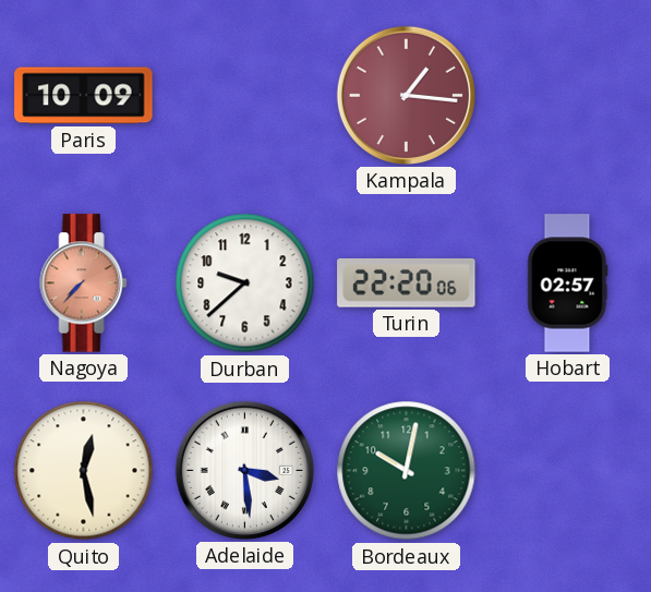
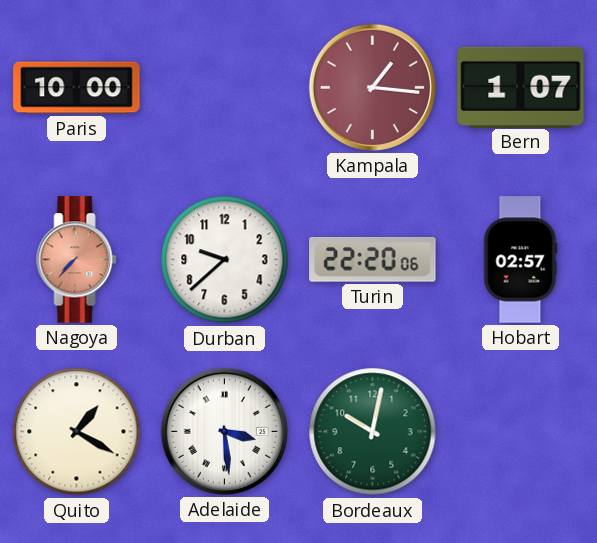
Paris: 10:09 -> 10:00 (77, 88)
Bern: none -> 1:07 (521, 87)
Quito: 12:28 -> 1:20 (77, 432)
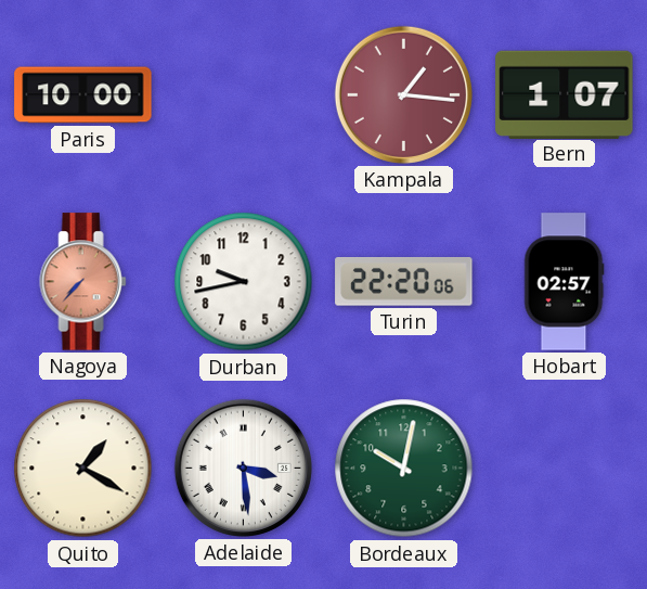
Durban: 9:38 -> 9:43 (244, 282)
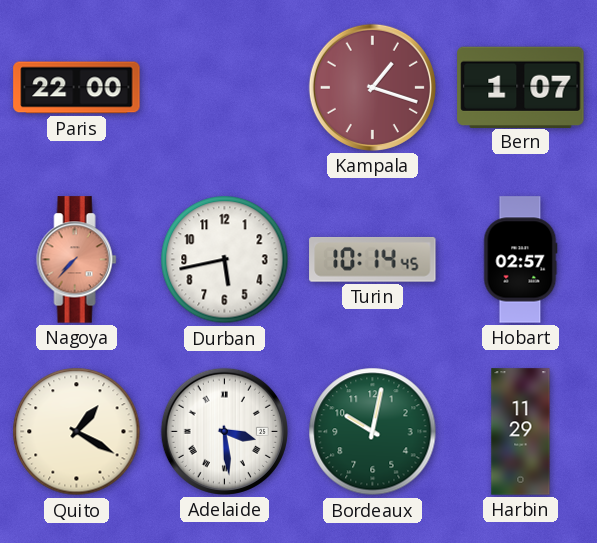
Paris: 10:00 -> 22:00 (77, 88)
Kampala: 1:16 -> 1:18 (372, 87)
Durban: 9:43 -> 5:43 (225, 260)
Turin: 22:20 -> 10:14 (373, 260)
Harbin: none -> 11:29 (521, 432)
